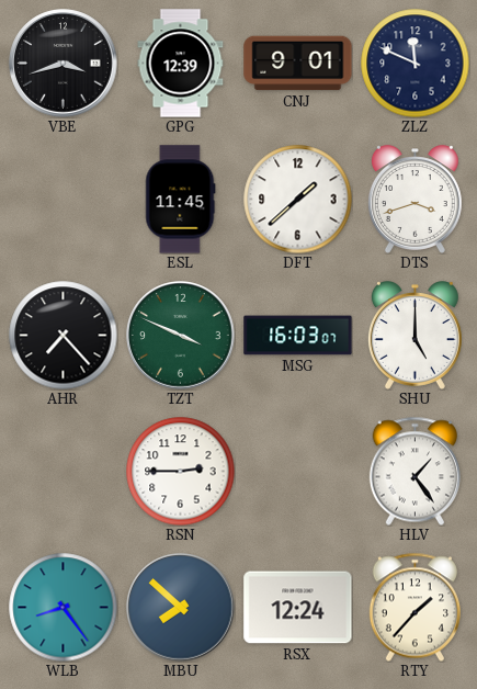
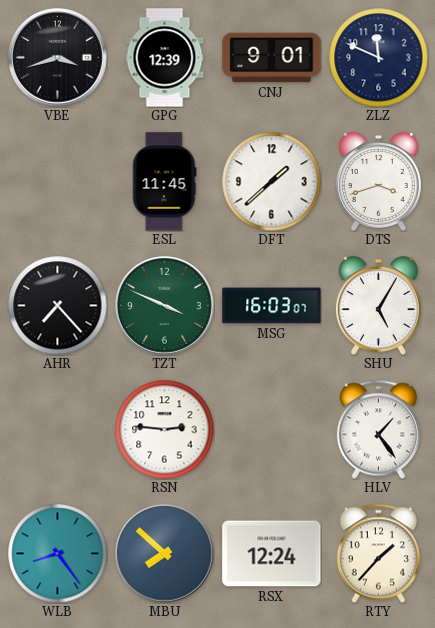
SHU: 5:00 -> 5:05 (378, 306)
RSN: 2:45 -> 2:46 (165, 430)
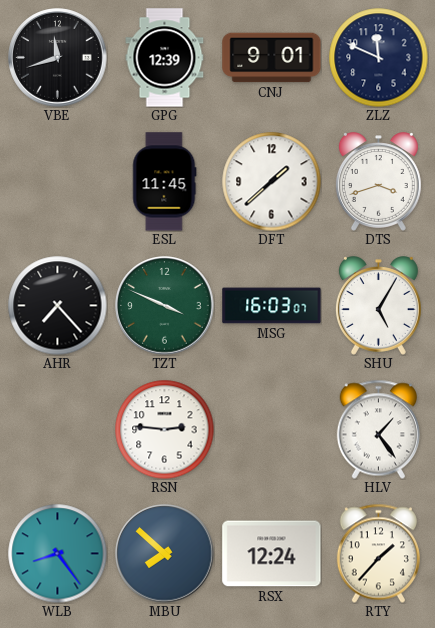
VBE: 3:42 -> 11:42 (58, 58)
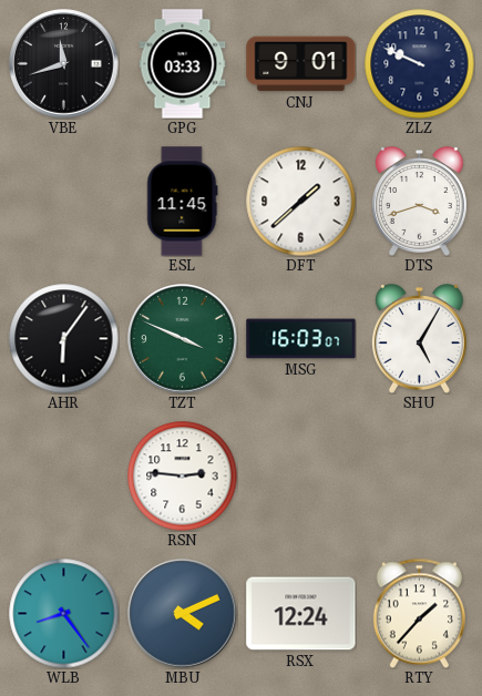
GPG: 12:39 -> 03:33 (183, 64)
ZLZ: 11:49 -> 9:49 (420, 64)
AHR: 7:23 -> 6:06 (64, 339)
HLV: 1:24 -> none (378, 429)
MBU: 7:52 -> 4:11 (183, 614)
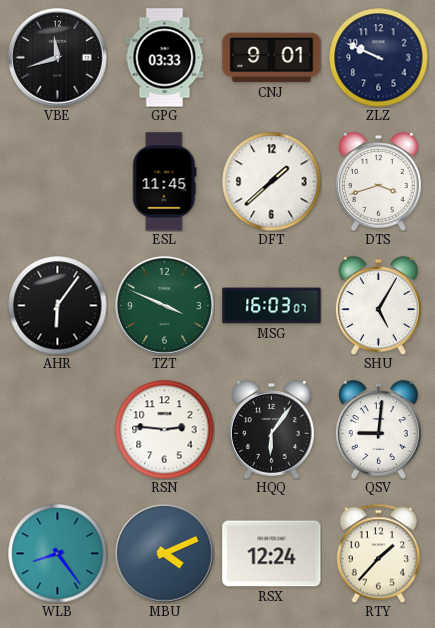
HQQ: none -> 6:06 (271, 430)
QSV: none -> 9:01 (378, 430)
